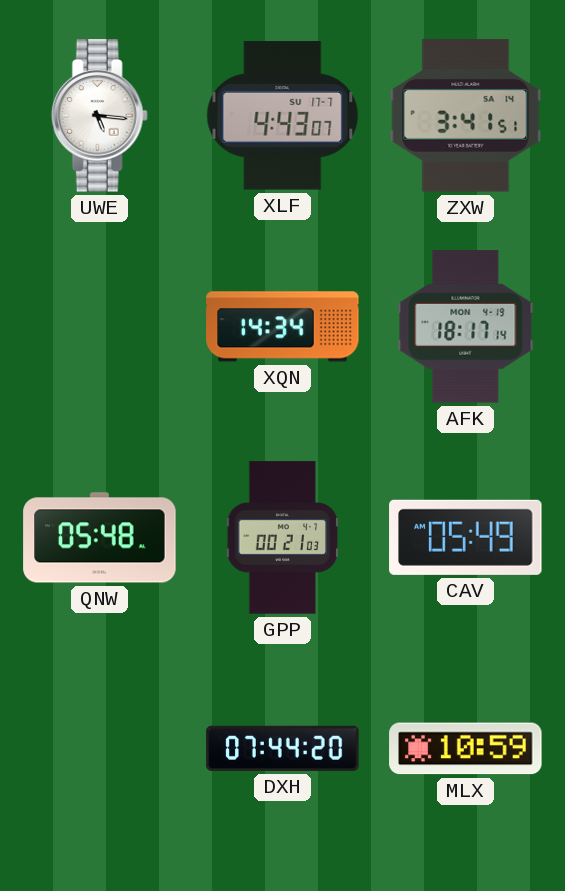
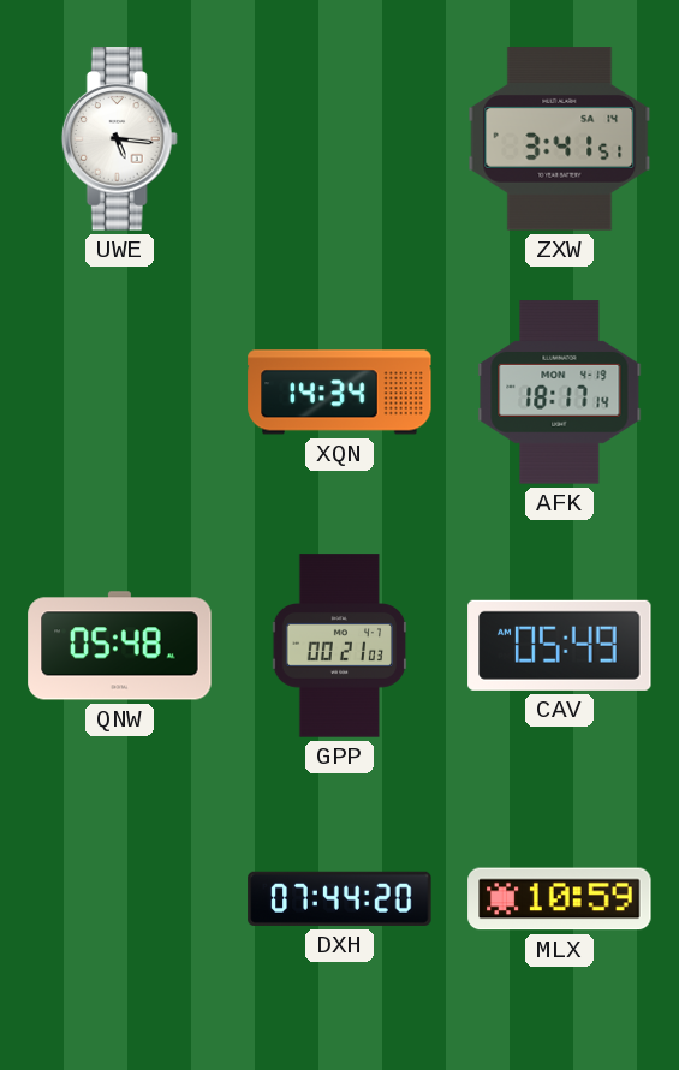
XLF: 4:43 -> none (283, 116)
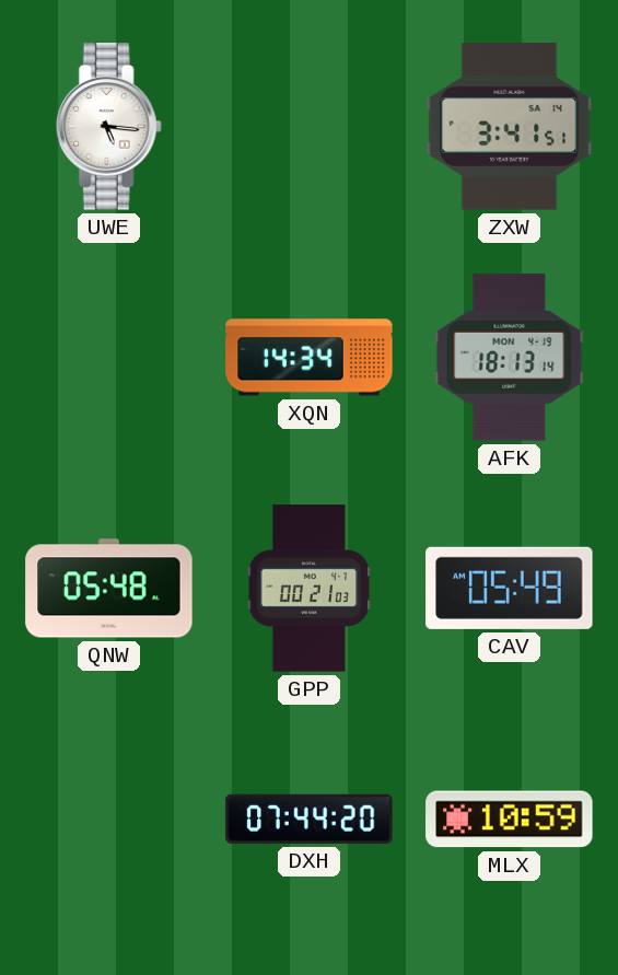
AFK: 18:17 -> 18:13 (510, 358)
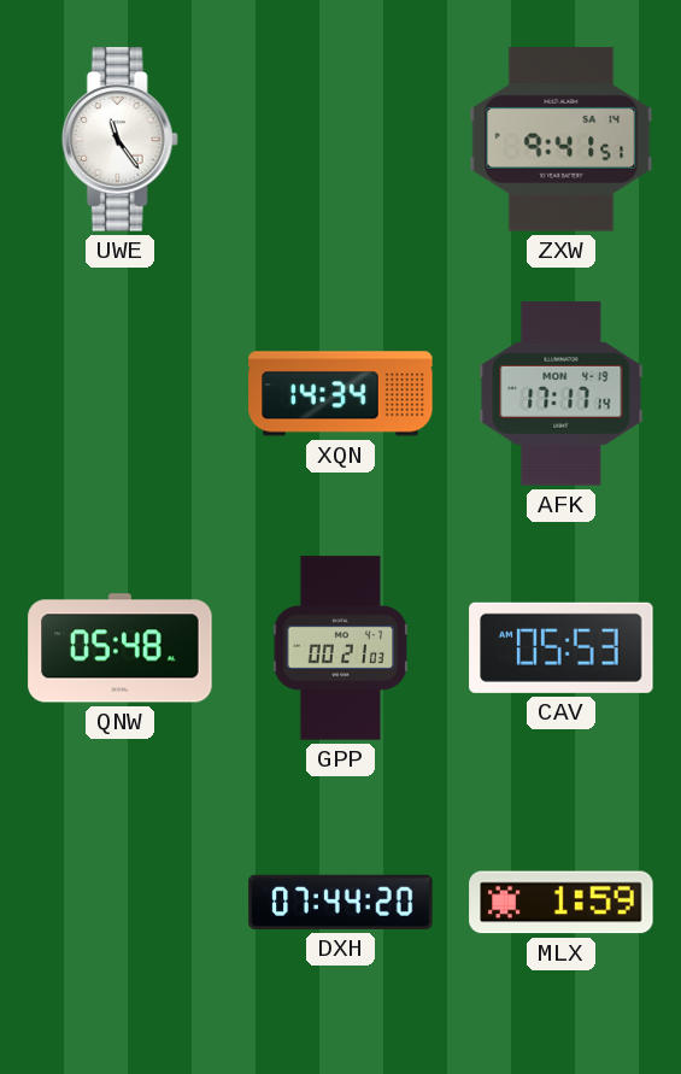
UWE: 5:16 -> 11:24 (119, 140)
ZXW: 3:41 -> 9:41 (562, 140)
AFK: 18:13 -> 17:17 (562, 394)
CAV: 05:49 -> 05:53 (562, 647)
MLX: 10:59 -> 1:59 (562, 903)
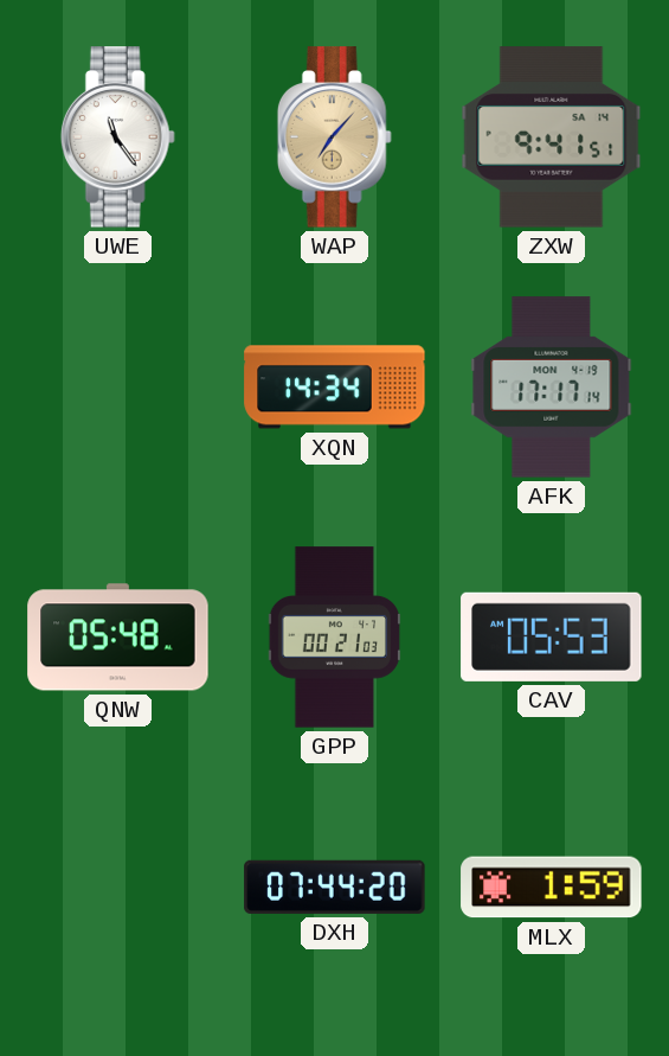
WAP: none -> 7:07 (334, 137)
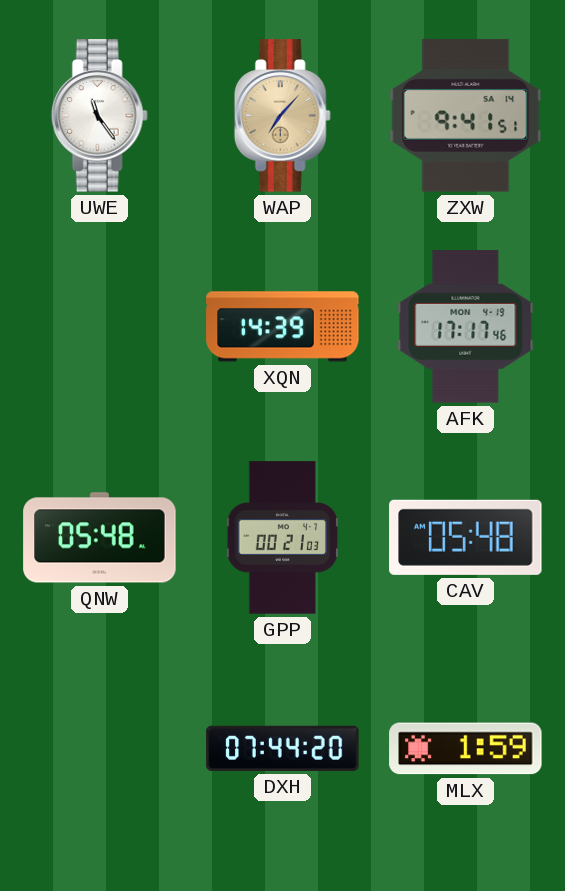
XQN: 14:34 -> 14:39 (283, 327)
AFK: 17:17:14 -> 17:17:46 (466, 327)
CAV: 05:53 -> 05:48 (466, 537)
